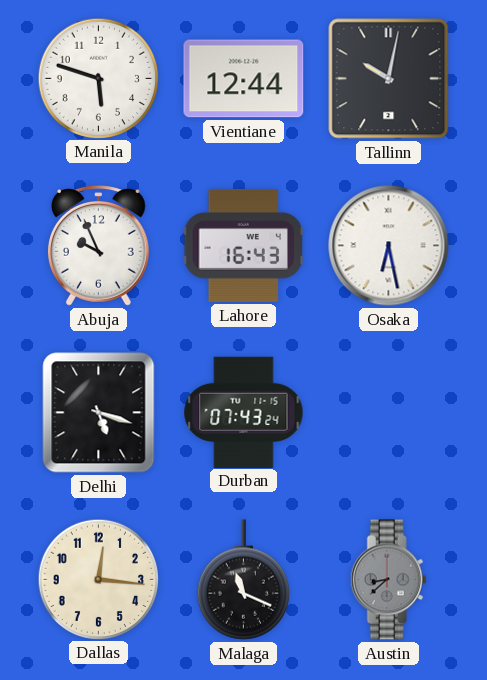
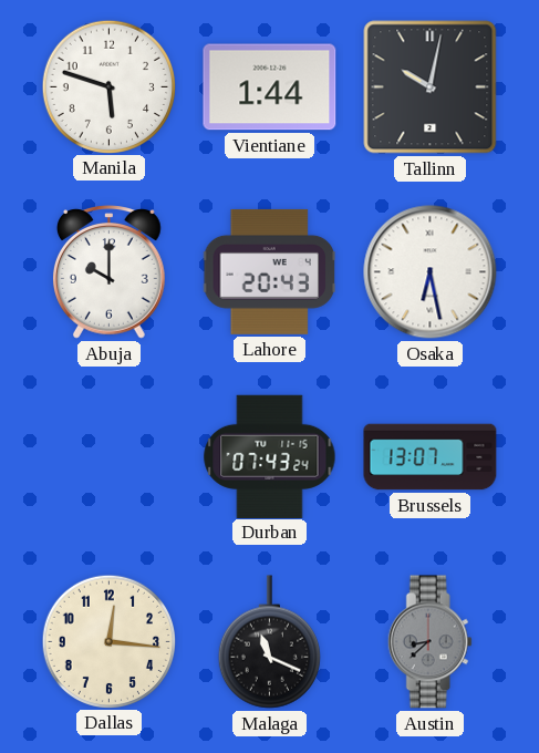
Vientiane: 12:44 -> 1:44 (270, 87)
Abuja: 9:56 -> 10:00 (110, 272)
Lahore: 16:43 -> 20:43 (269, 271)
Delhi: 5:18 -> none (99, 413)
Brussels: none -> 13:07 (431, 457)
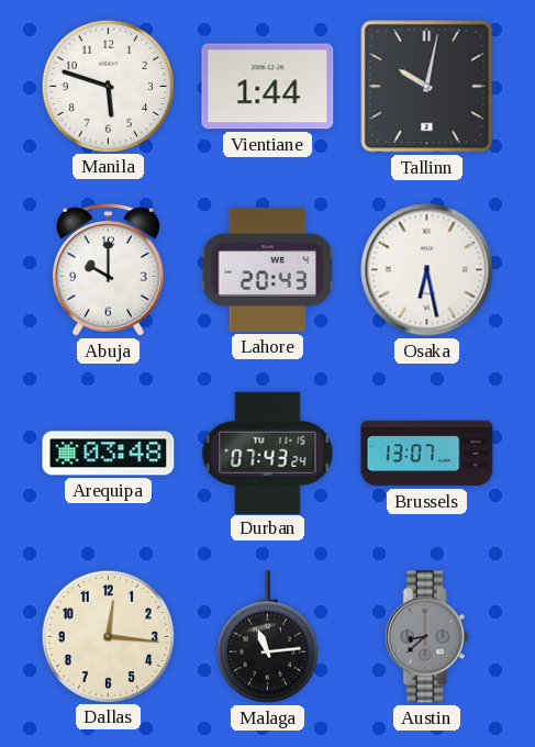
Arequipa: none -> 03:48 (109, 454)
Malaga: 11:19 -> 11:14 (267, 637)
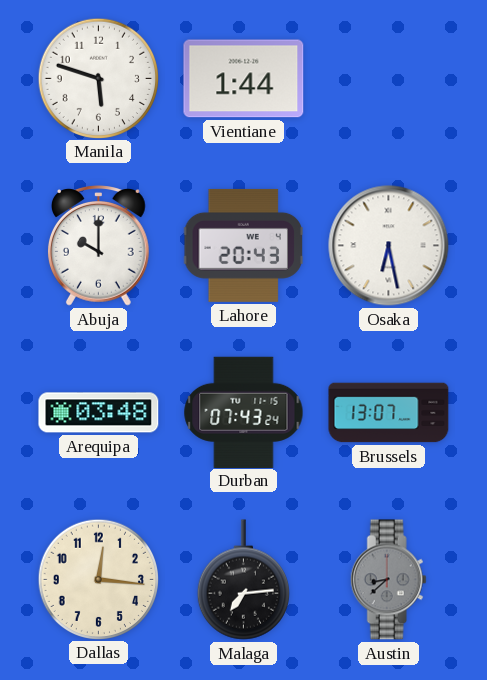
Tallinn: 10:02 -> none (427, 87)
Malaga: 11:14 -> 7:14 (243, 580)
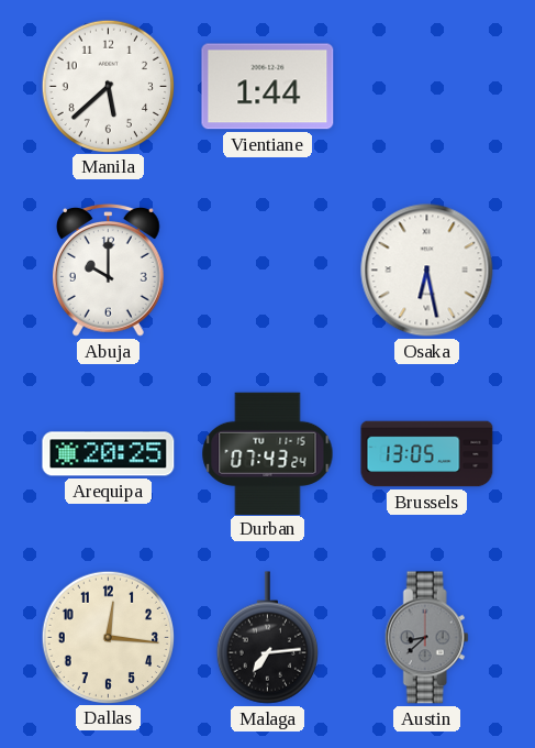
Manila: 5:48 -> 5:38 (108, 86)
Lahore: 20:43 -> none (243, 245)
Arequipa: 03:48 -> 20:25 (109, 454)
Brussels: 13:07 -> 13:05 (427, 454)
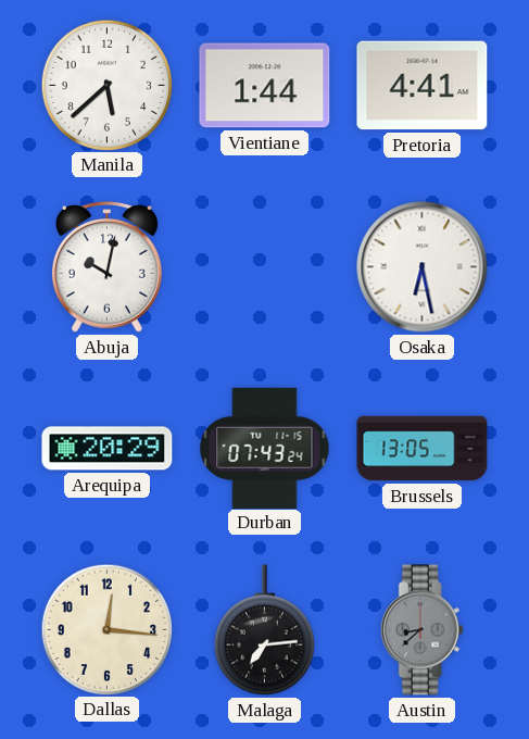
Pretoria: none -> 4:41 (423, 86)
Abuja: 10:00 -> 10:02 (108, 267)
Arequipa: 20:25 -> 20:29 (108, 449)
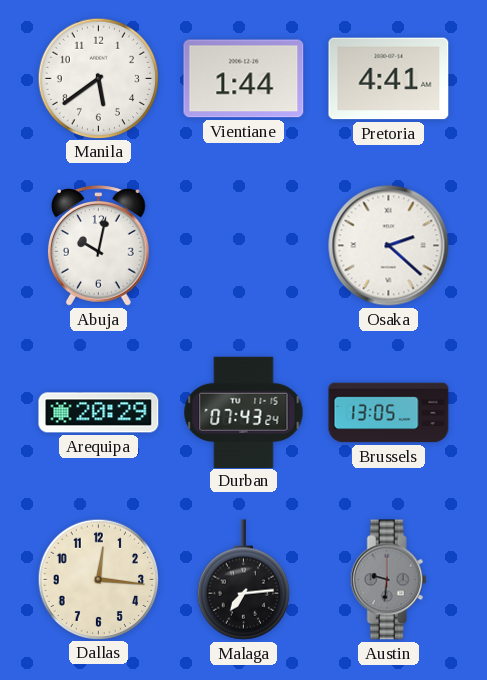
Manila: 5:38 -> 5:39 (98, 78)
Osaka: 6:28 -> 2:22 (389, 246)
Austin: 8:38 -> 9:31 (388, 580)
